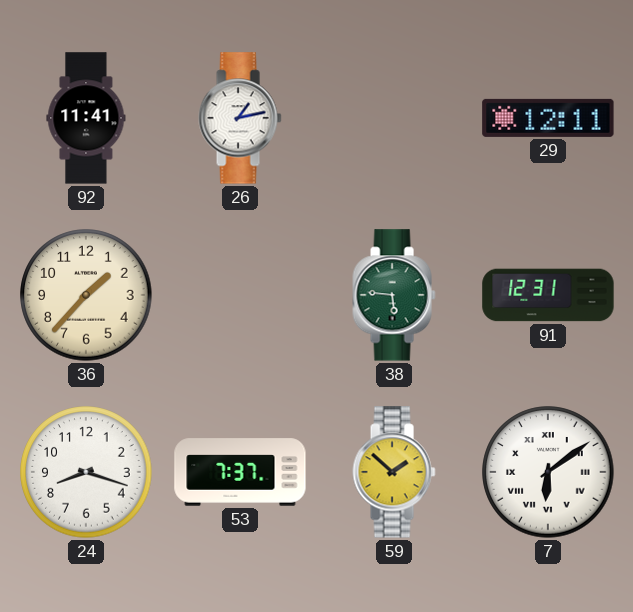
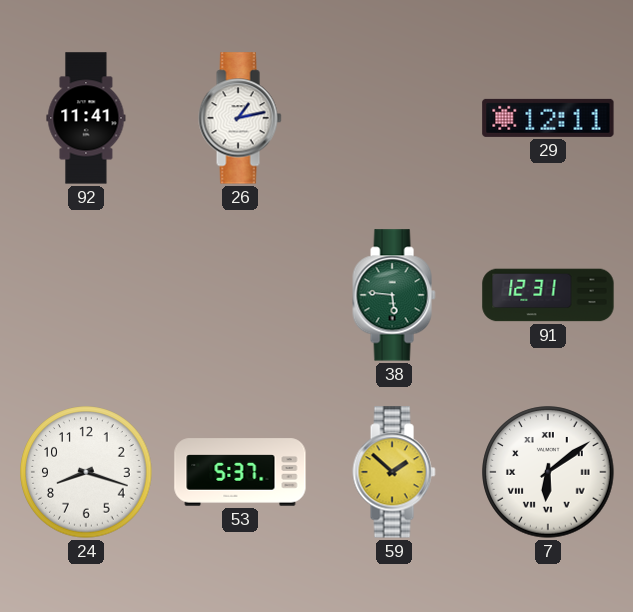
36: 1:37 -> none (86, 295)
53: 7:37 -> 5:37 (240, 472)
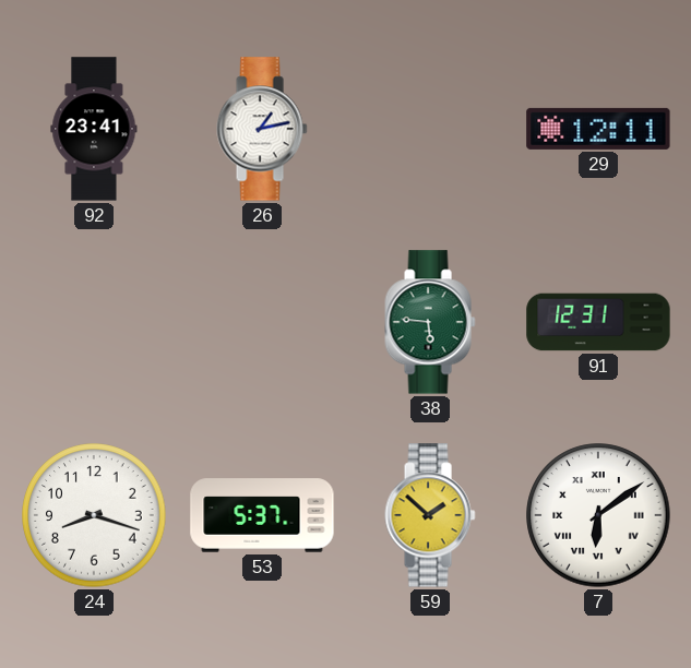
92: 11:41 -> 23:41 (94, 129)
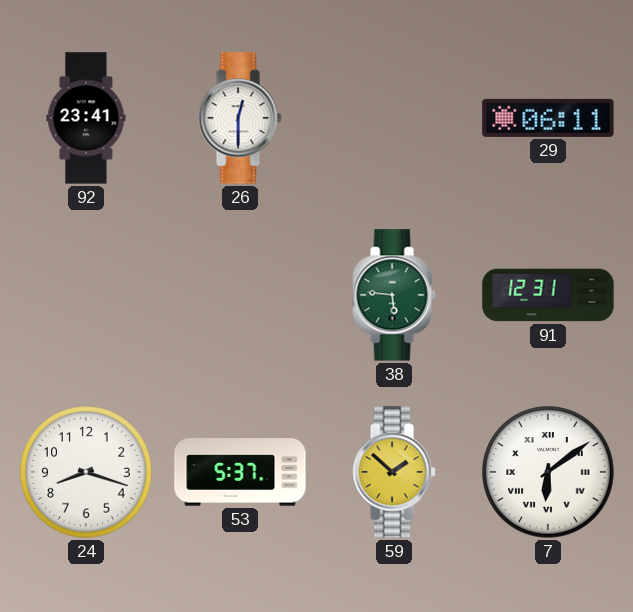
26: 1:13 -> 12:30 (240, 118)
29: 12:11 -> 06:11 (548, 118)
